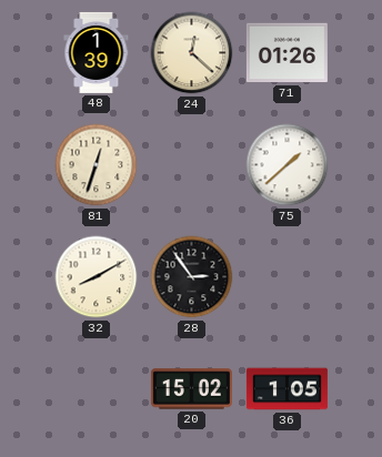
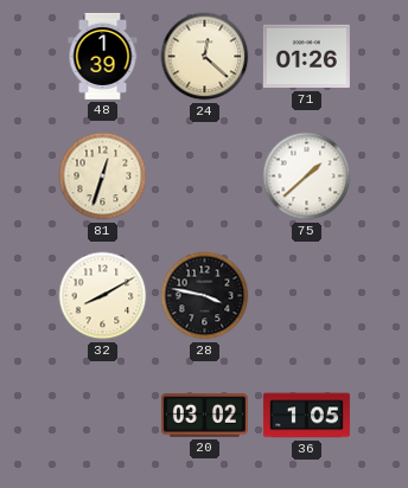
28: 2:54 -> 3:47 (205, 296)
20: 15:02 -> 03:02 (204, 416)
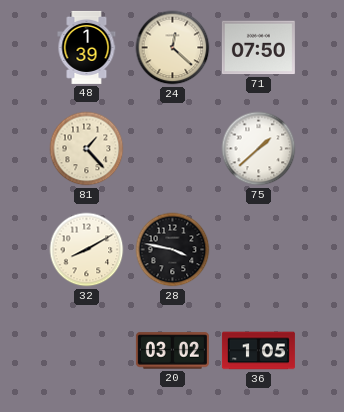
71: 01:26 -> 07:50 (258, 48)
81: 12:33 -> 1:23 (87, 149)
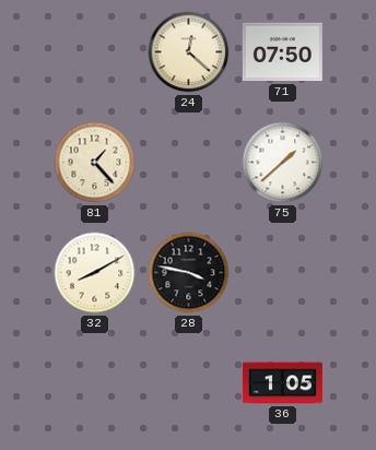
48: 1:39 -> none (87, 47)
20: 03:02 -> none (172, 351)
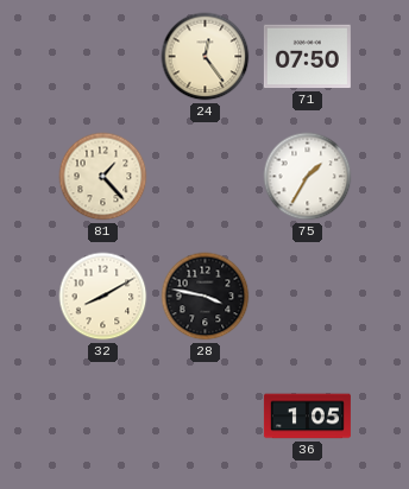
24: 12:22 -> 12:24 (206, 57)
75: 1:38 -> 1:35 (308, 177)
